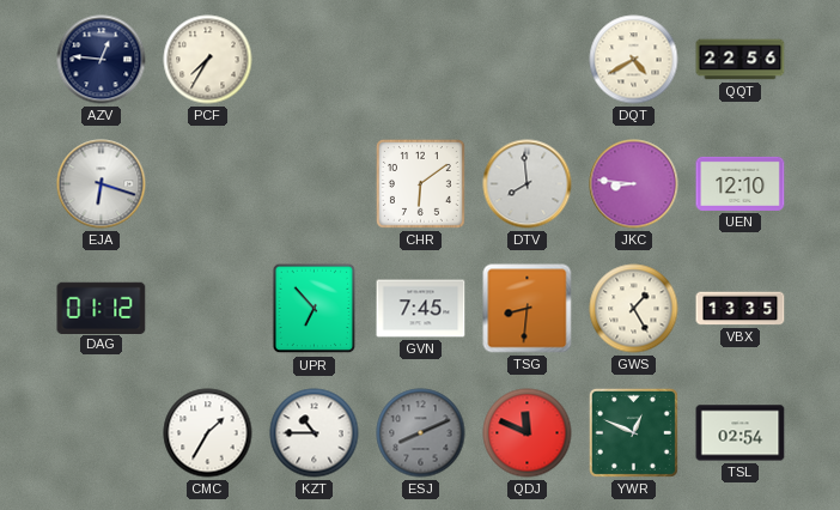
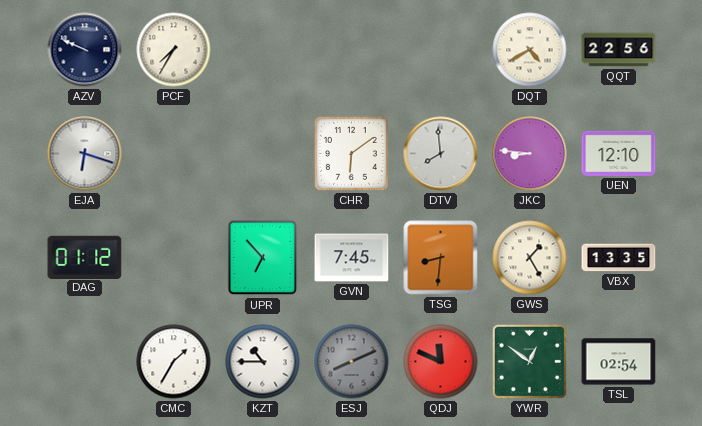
AZV: 12:46 -> 9:49 (85, 50)
YWR: 12:49 -> 12:51 (529, 361)
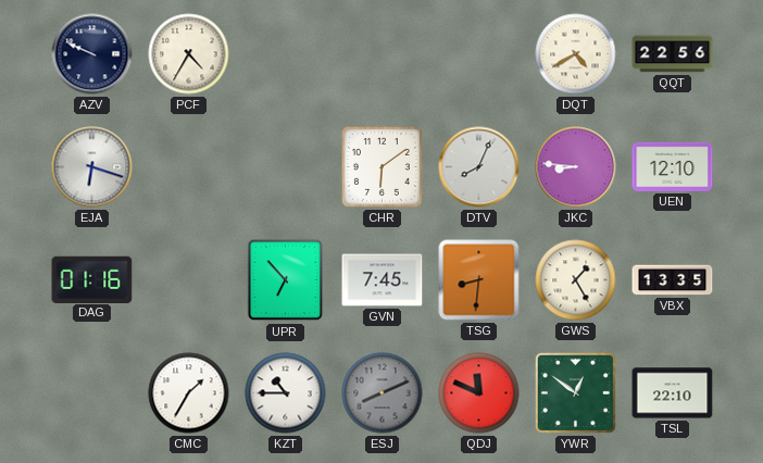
PCF: 7:35 -> 4:35 (189, 54)
DTV: 7:59 -> 8:04 (479, 167)
DAG: 01:12 -> 01:16 (92, 279)
TSL: 02:54 -> 22:10 (673, 393)
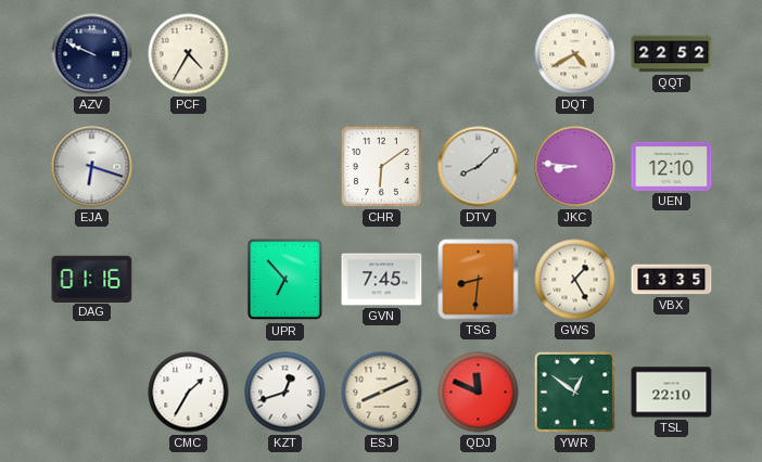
QQT: 22:56 -> 22:52 (672, 54)
DTV: 8:04 -> 8:08 (479, 167)
KZT: 10:45 -> 12:42 (285, 393)
ESJ dial: grey -> cream (382, 393)
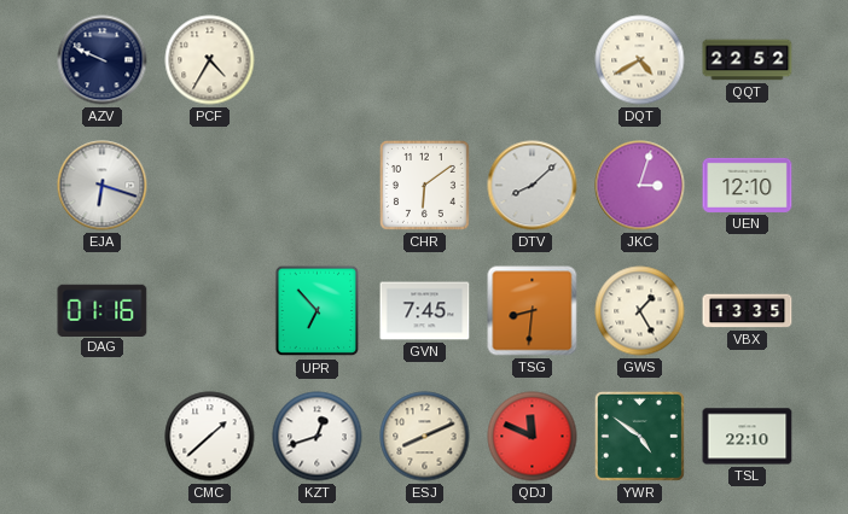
JKC: 8:46 -> 3:03 (640, 186)
CMC: 1:35 -> 1:38 (210, 437)
YWR: 12:51 -> 4:51 (639, 436)
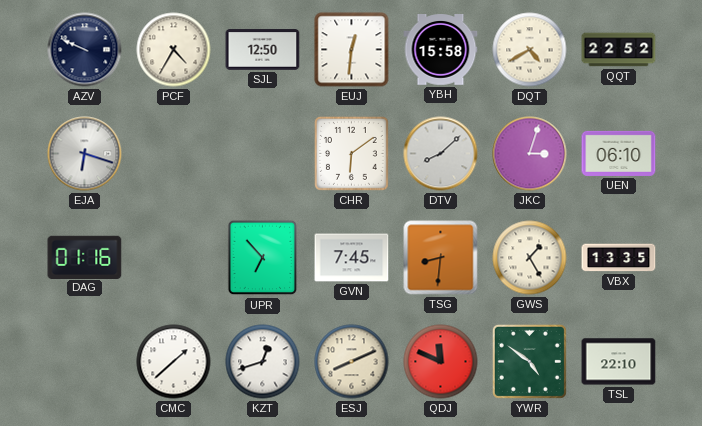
SJL: none -> 12:50 (263, 50)
EUJ: none -> 12:31 (352, 50)
YBH: none -> 15:58 (441, 50)
UEN: 12:10 -> 06:10 (619, 153)
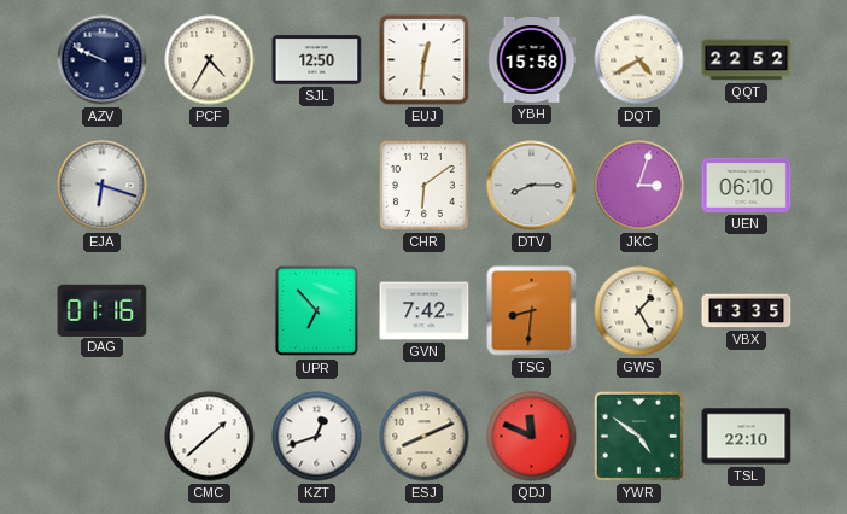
DTV: 8:08 -> 8:15 (532, 186)
GVN: 7:45 -> 7:42 (425, 311)
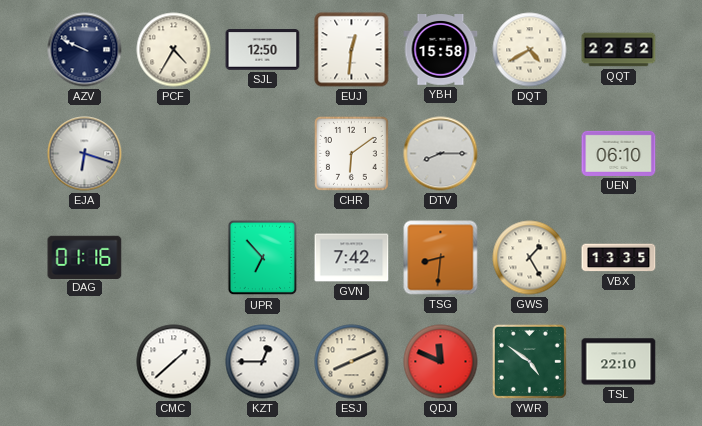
JKC: 3:03 -> none (639, 186)
KZT: 12:42 -> 12:45 (263, 362)
